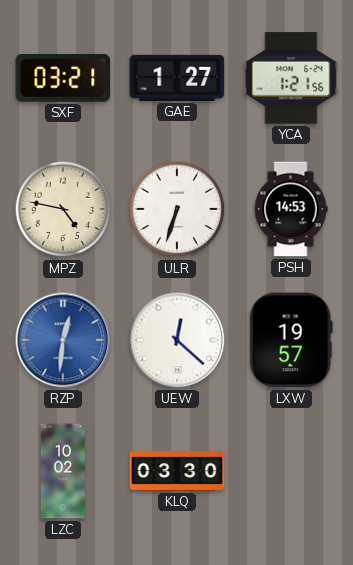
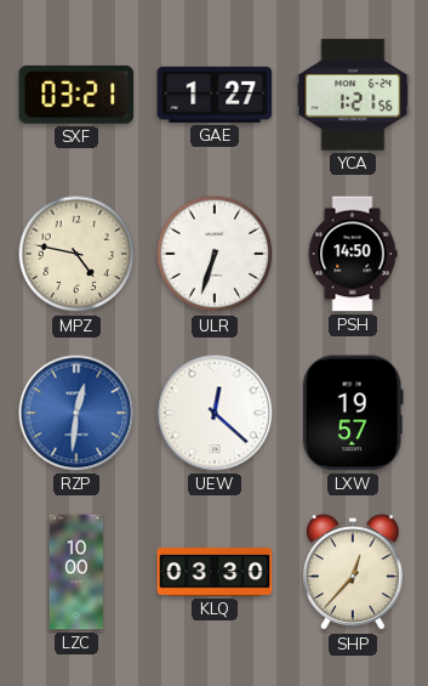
PSH: 14:53 -> 14:50 (353, 254)
LZC: 10:02 -> 10:00 (76, 572)
SHP: none -> 12:37 (353, 573)
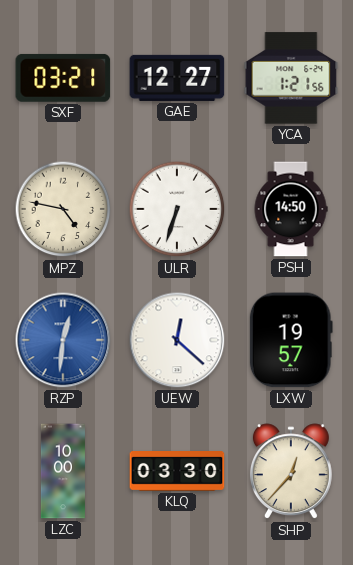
GAE: 1:27 -> 12:27 (177, 78)
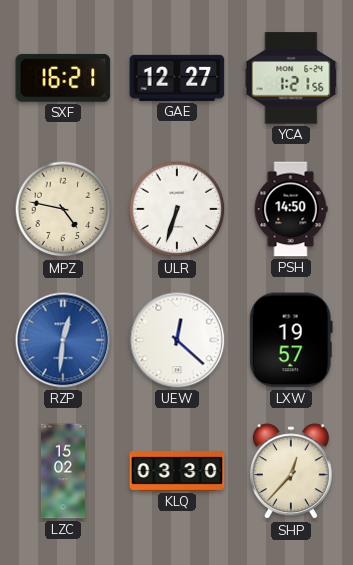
SXF: 03:21 -> 16:21 (63, 78)
LZC: 10:00 -> 15:02 (63, 471)
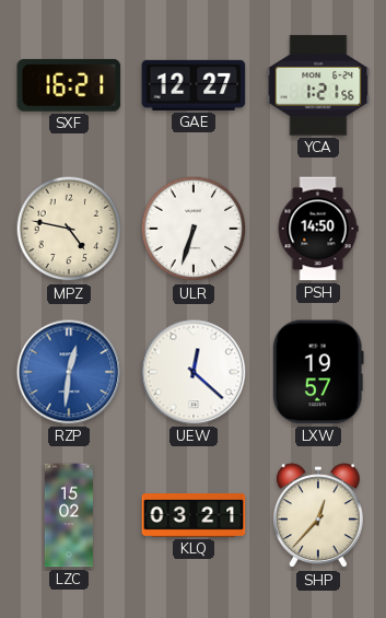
KLQ: 03:30 -> 03:21 (194, 516)
